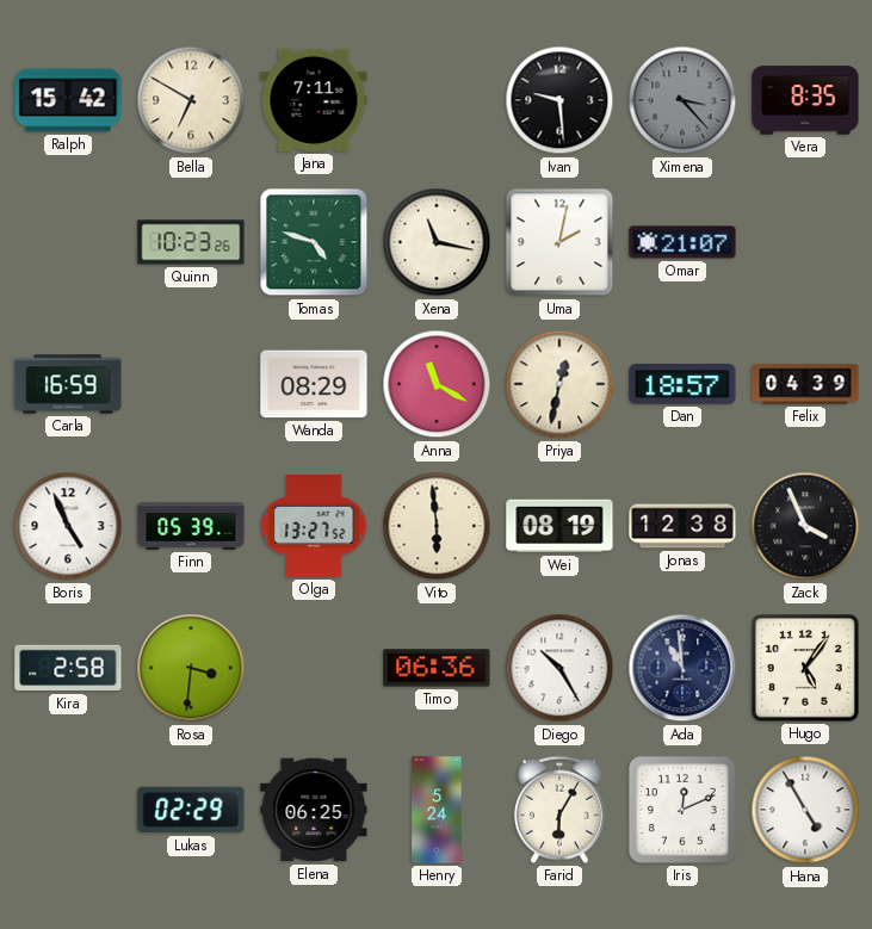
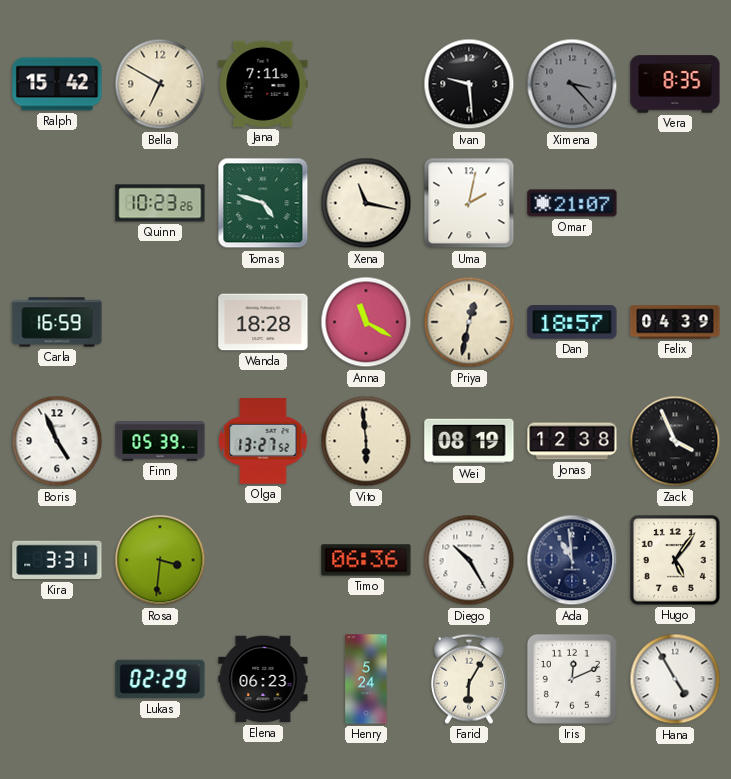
Wanda: 08:29 -> 18:28 (263, 322)
Kira: 2:58 -> 3:31 (57, 560)
Elena: 06:25 -> 06:23 (263, 679)
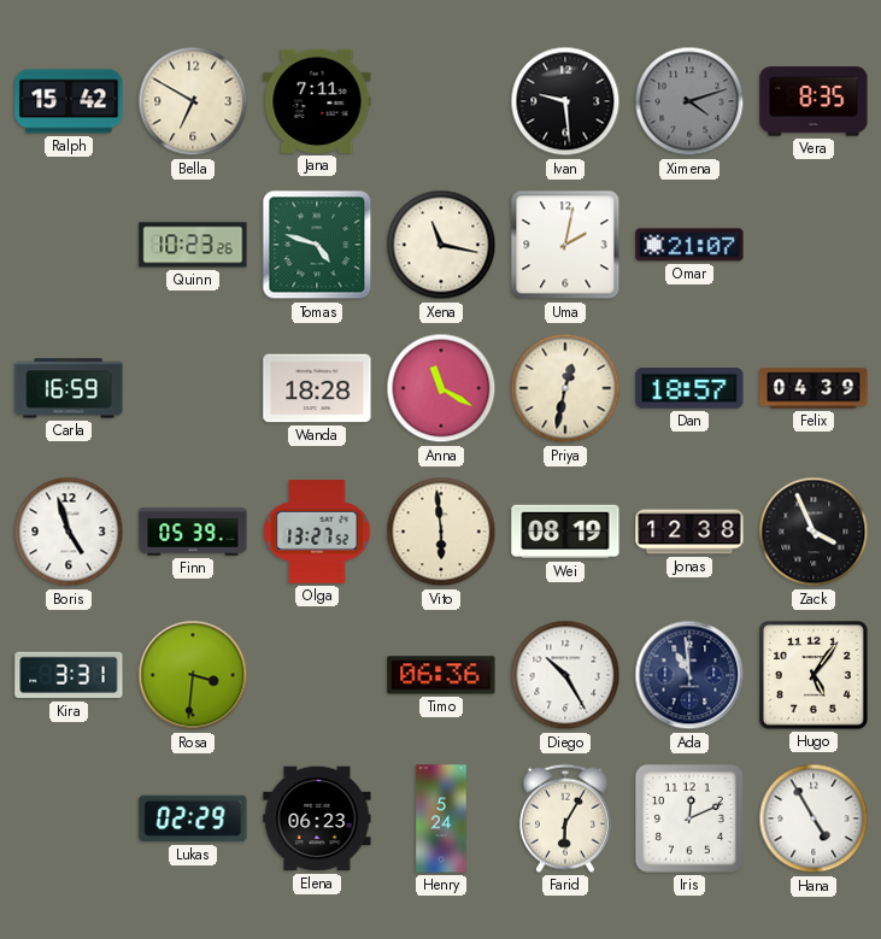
Ximena: 3:23 -> 4:12 (689, 101)
Boris: 4:56 -> 4:57 (69, 532)
